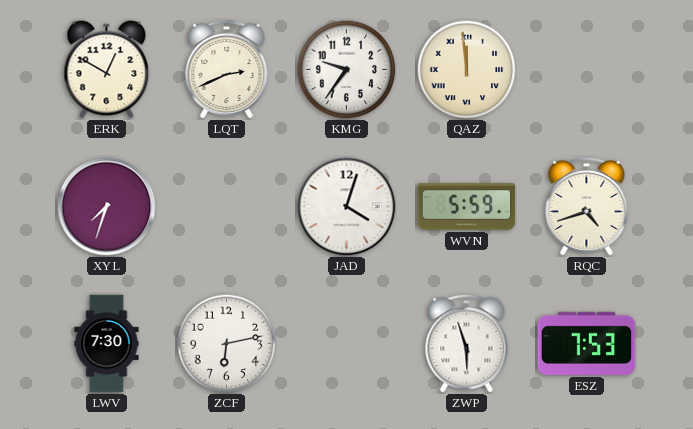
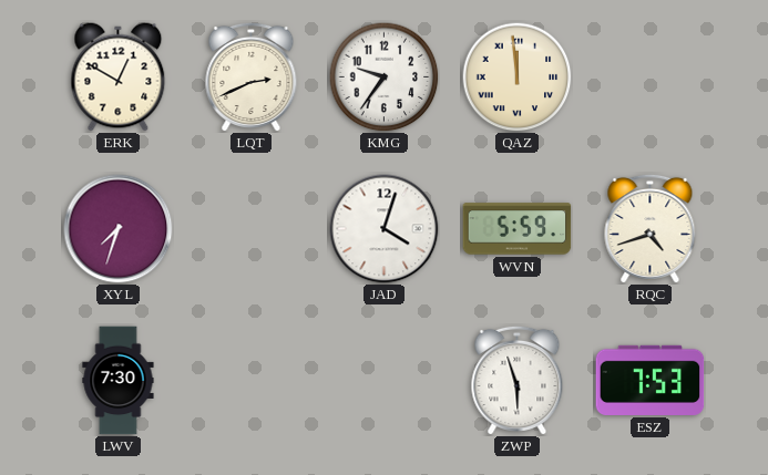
ZCF: 6:13 -> none (227, 344)
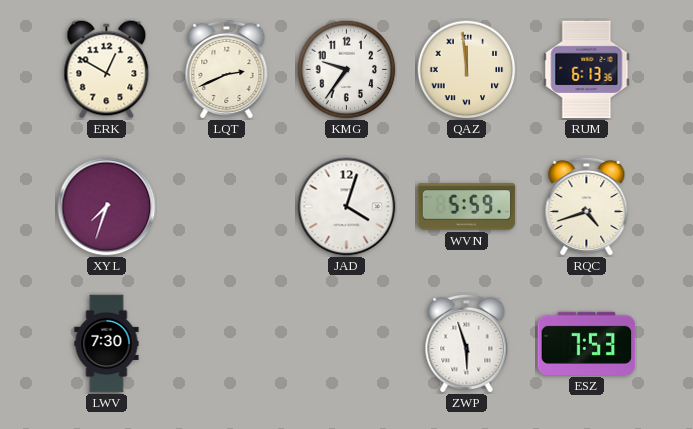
RUM: none -> 6:13 (587, 70)
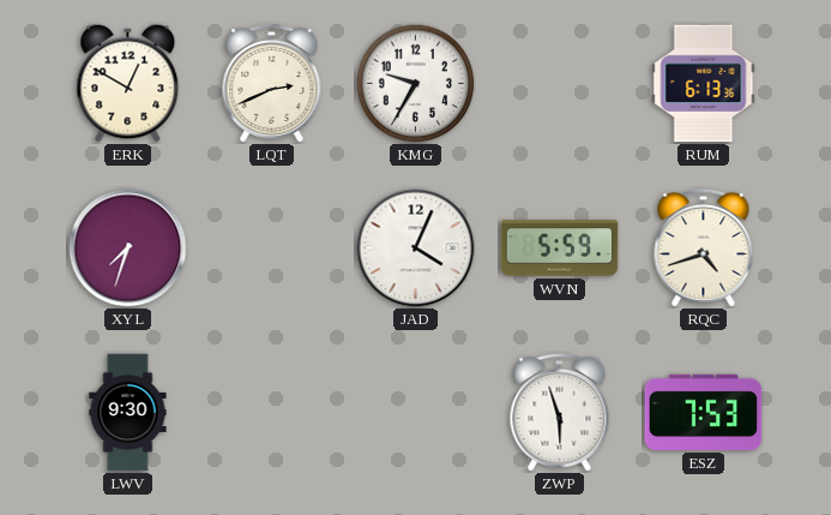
KMG: 9:36 -> 9:35 (416, 84)
QAZ: 11:59 -> none (467, 70)
JAD: 4:03 -> 4:04 (416, 248)
LWV: 7:30 -> 9:30 (128, 413)
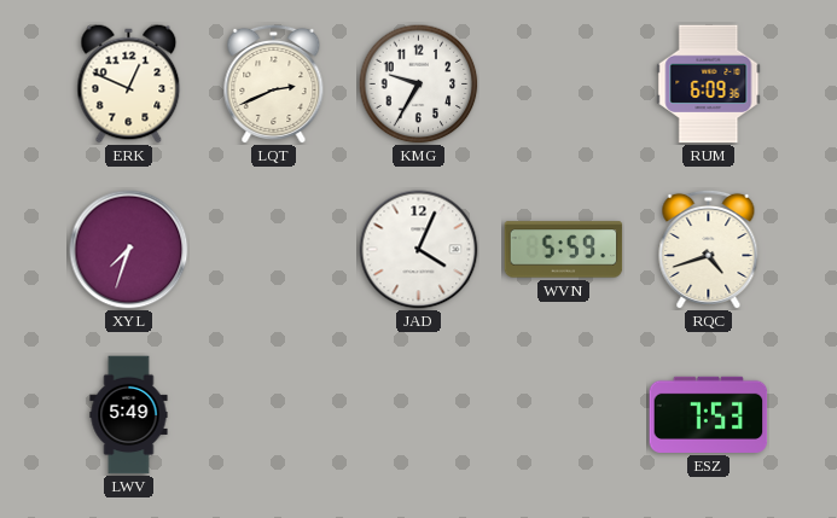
ERK: 12:50 -> 12:49 (129, 85)
RUM: 6:13 -> 6:09 (709, 85)
LWV: 9:30 -> 5:49 (129, 415)
ZWP: 5:57 -> none (560, 412)
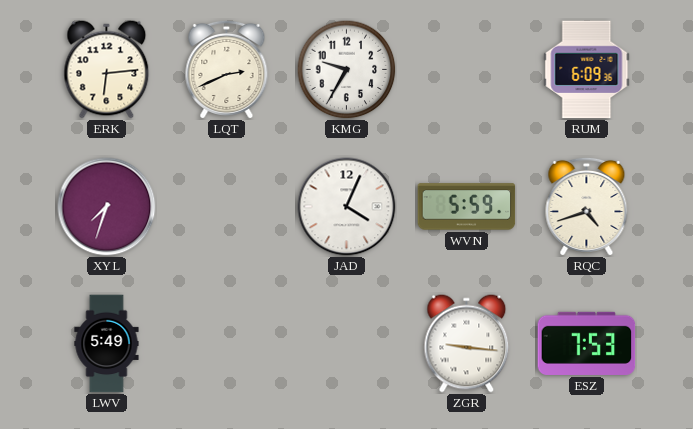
ERK: 12:49 -> 6:14 (107, 70)
ZGR: none -> 9:16 (467, 344)
